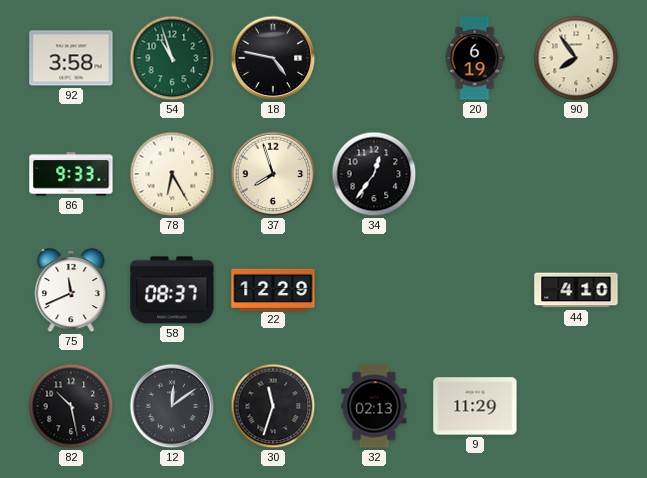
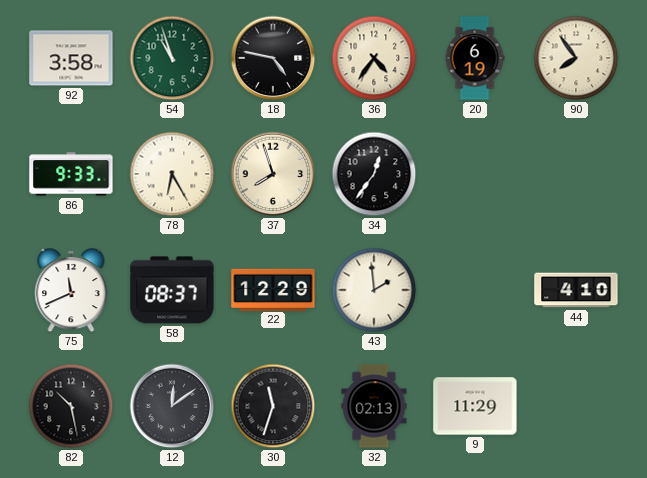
36: none -> 4:36 (374, 58)
43: none -> 1:59 (374, 290)
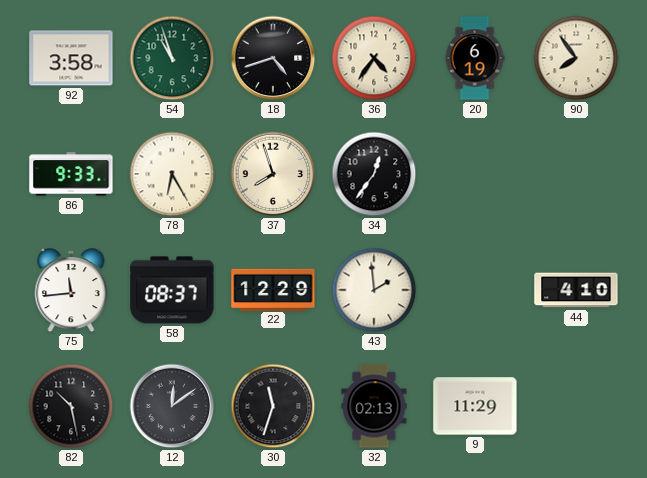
18: 4:47 -> 4:42 (273, 58)
75: 11:41 -> 11:44 (71, 291)
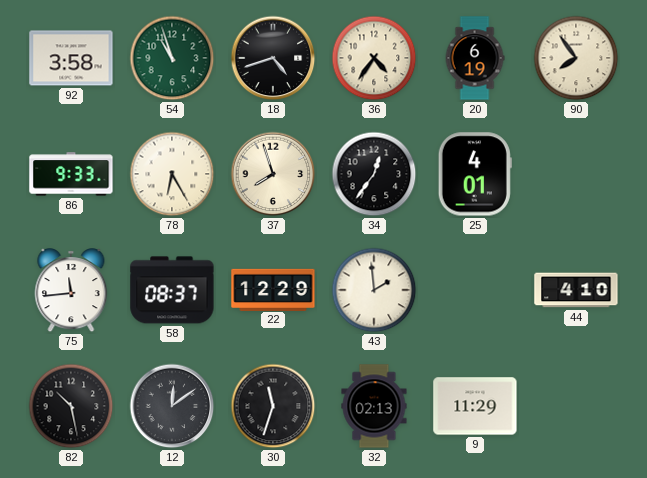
25: none -> 4:01 (475, 174)
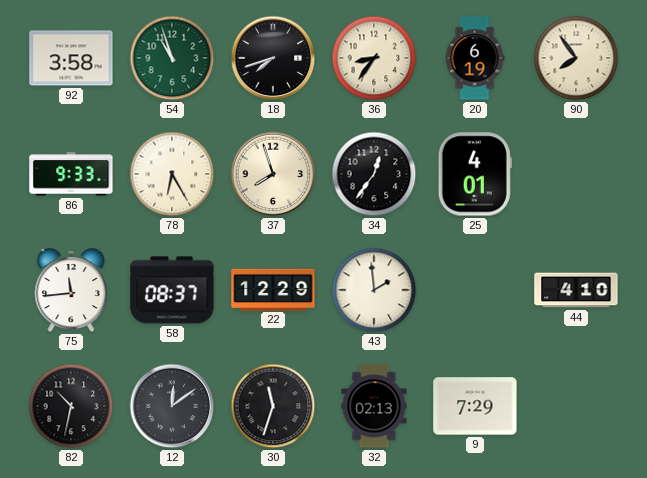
18: 4:42 -> 7:42 (273, 58)
36: 4:36 -> 8:36 (374, 58)
82: 10:28 -> 10:32 (71, 406)
9: 11:29 -> 7:29 (475, 406)
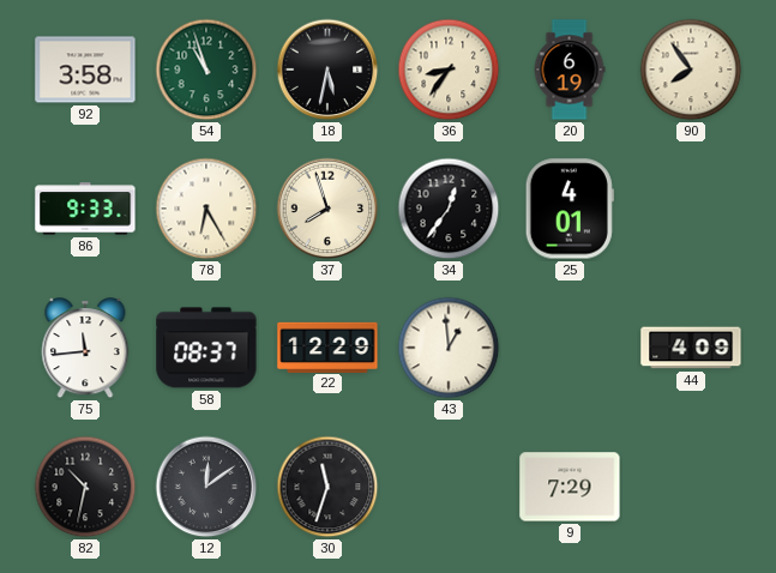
18: 7:42 -> 5:32 (327, 70)
43: 1:59 -> 12:59 (449, 348)
44: 4:10 -> 4:09 (691, 348)
32: 02:13 -> none (374, 406)
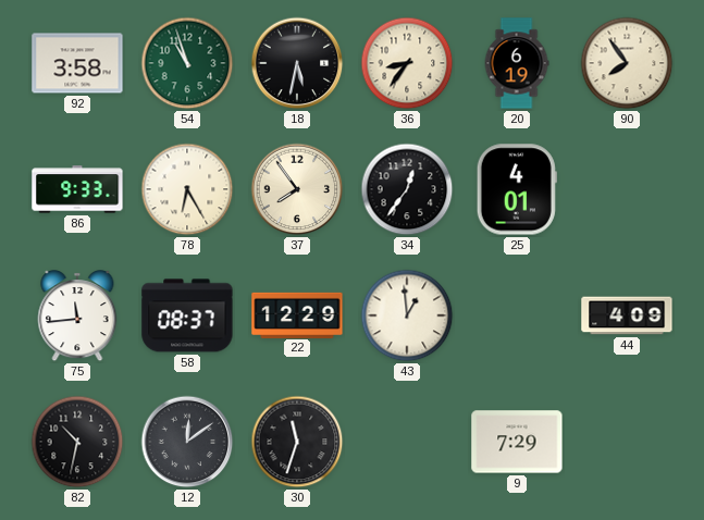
37: 7:57 -> 7:54 (297, 189)
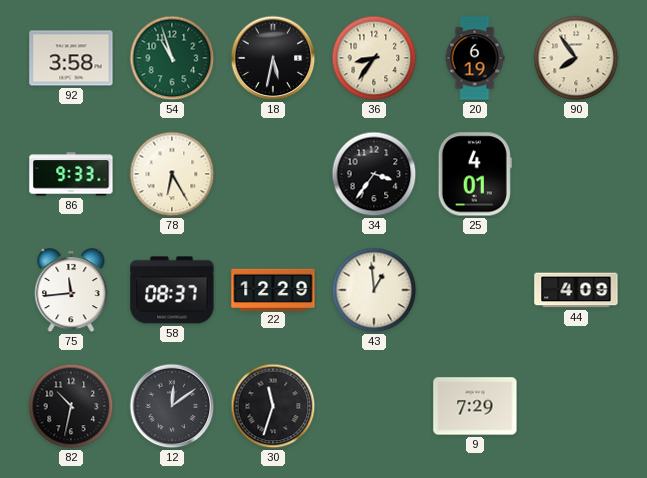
37: 7:54 -> none (297, 189)
34: 12:36 -> 3:36 (374, 174)
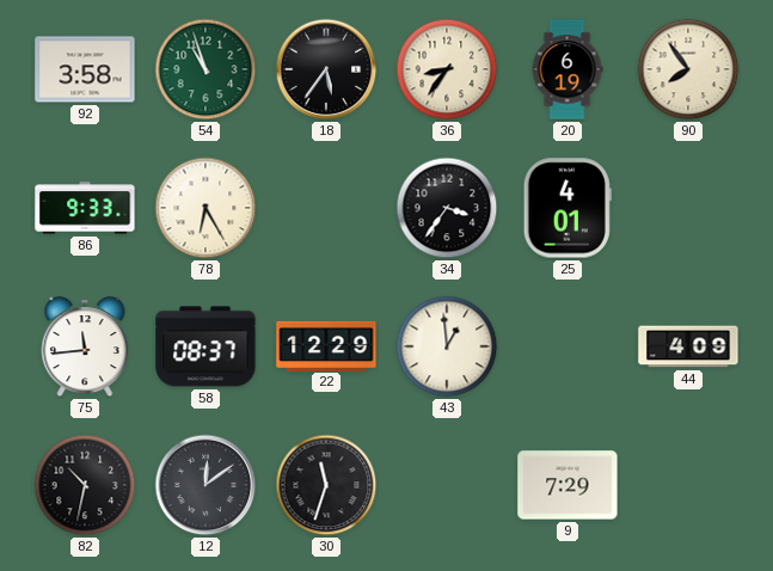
18: 5:32 -> 5:36 (326, 69)
